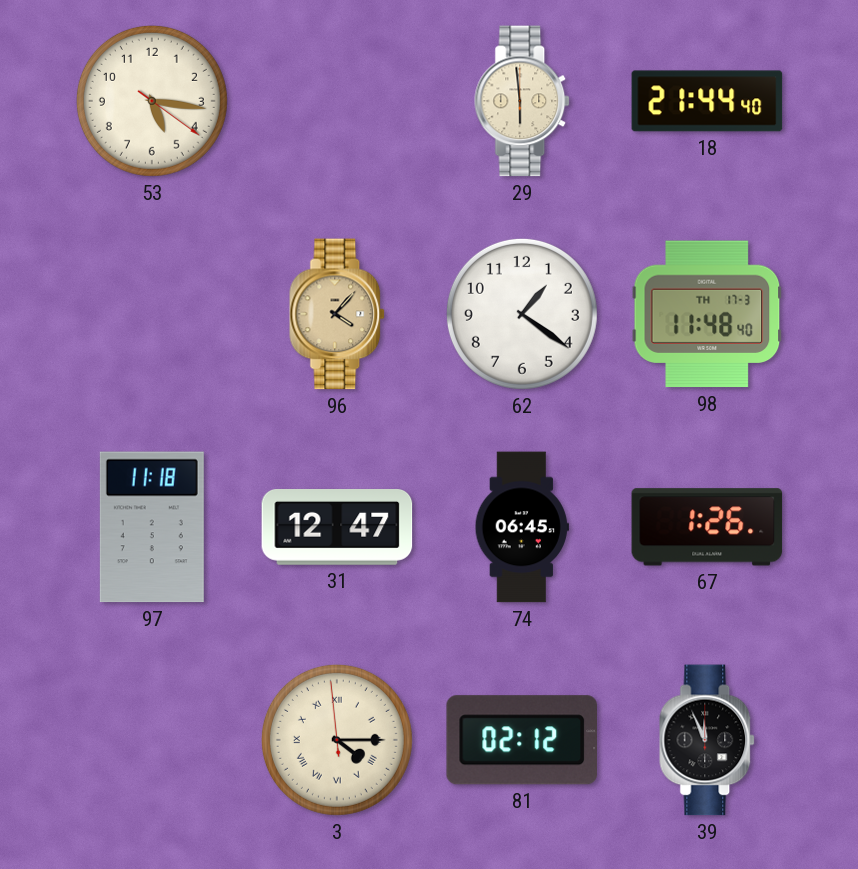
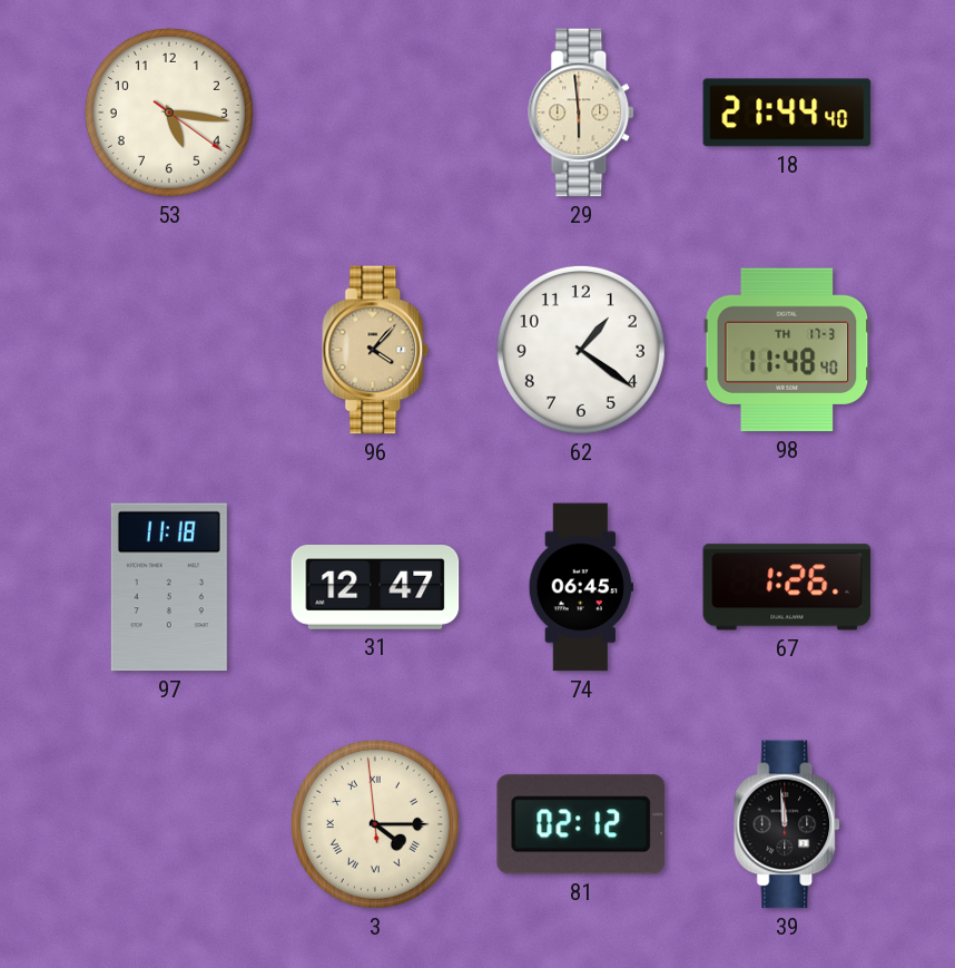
39: 11:56 -> 11:59 (788, 824)
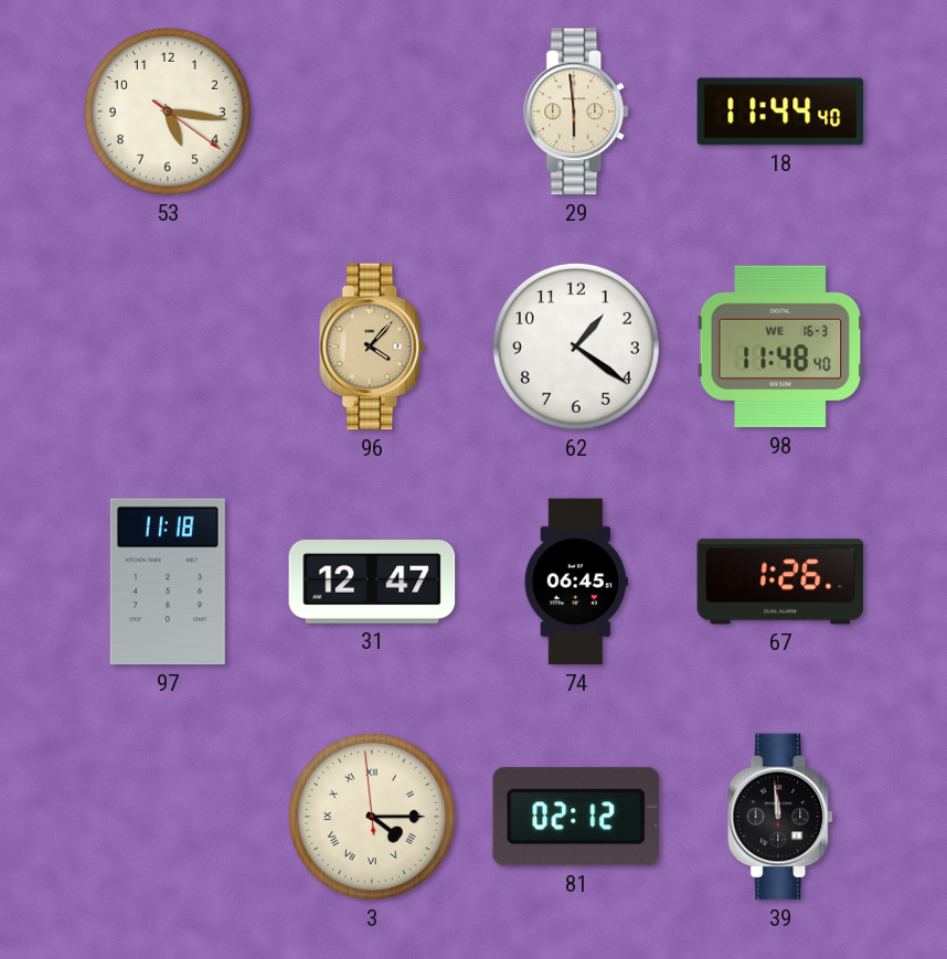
18: 21:44 -> 11:44 (780, 111)
98 date: TH 17-3 -> WE 16-3 (780, 347)
